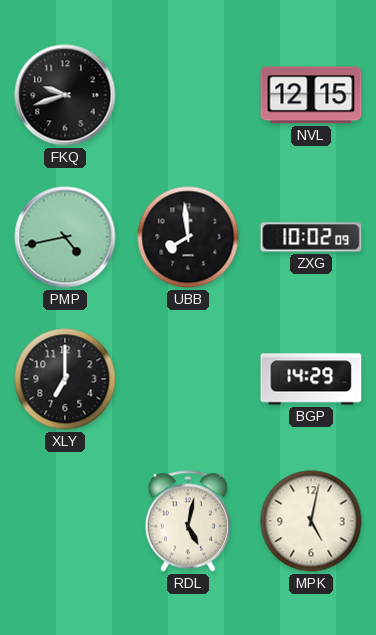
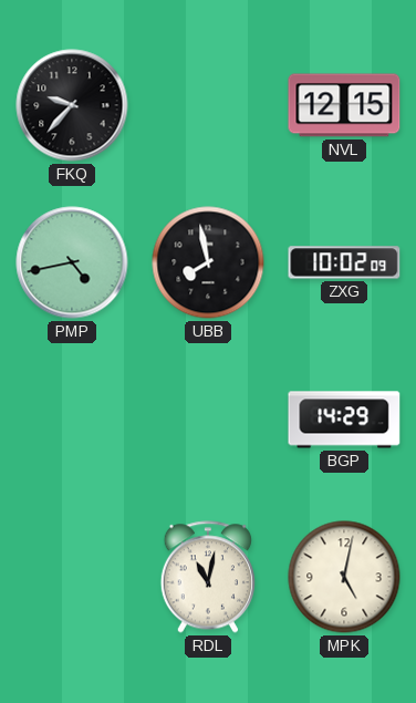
FKQ: 9:42 -> 9:37 (72, 105)
UBB: 7:59 -> 7:58 (208, 262)
XLY: 7:00 -> none (65, 379)
RDL: 5:02 -> 11:02 (208, 577)
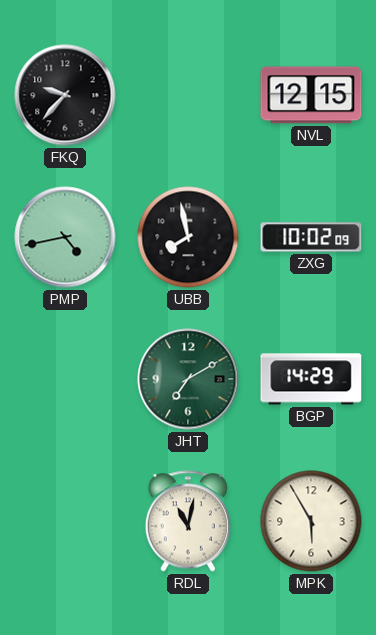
JHT: none -> 7:10 (188, 379)
MPK: 5:02 -> 5:55 (311, 521)
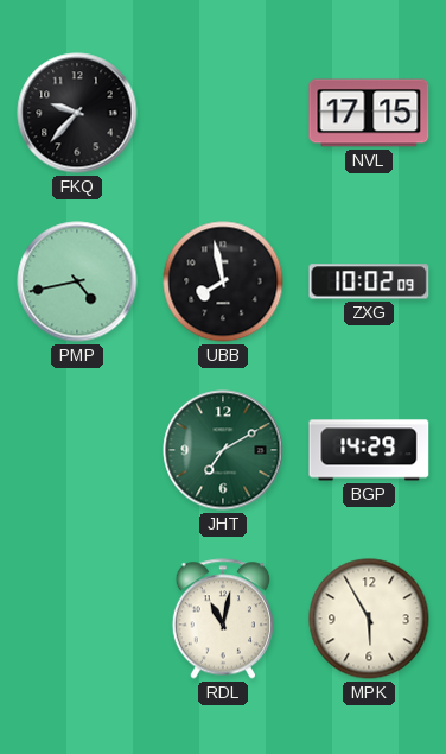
NVL: 12:15 -> 17:15 (369, 113)
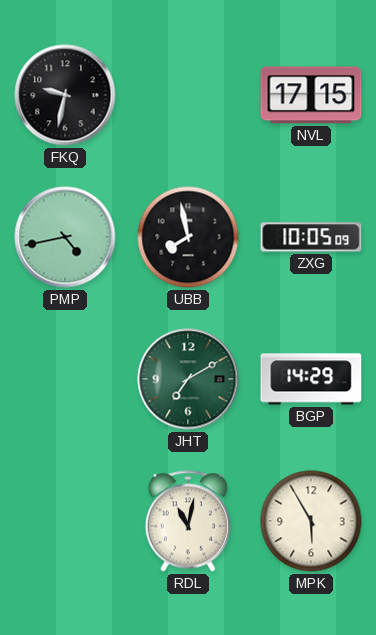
FKQ: 9:37 -> 9:32 (65, 95)
ZXG: 10:02 -> 10:05 (311, 237)
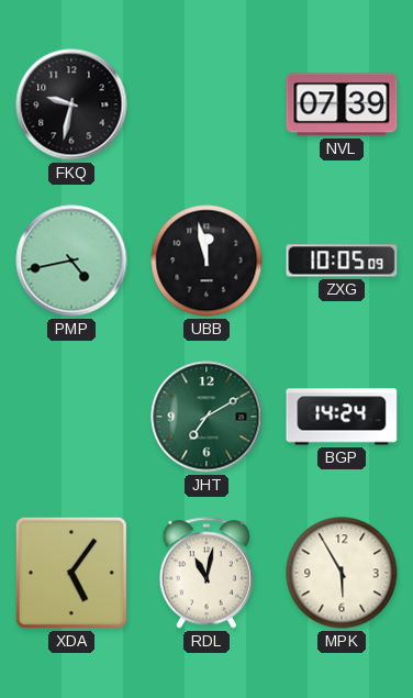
NVL: 17:15 -> 07:39 (342, 104)
UBB: 7:58 -> 11:58 (206, 261)
BGP: 14:29 -> 14:24 (342, 417)
XDA: none -> 5:06 (71, 573)
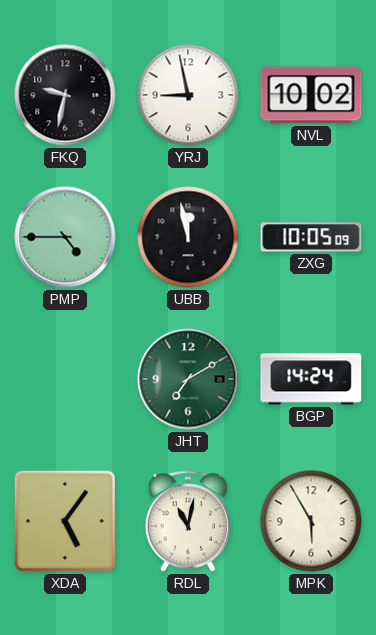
YRJ: none -> 8:58 (188, 95)
NVL: 07:39 -> 10:02 (311, 95)
PMP: 4:43 -> 4:45 (65, 237)
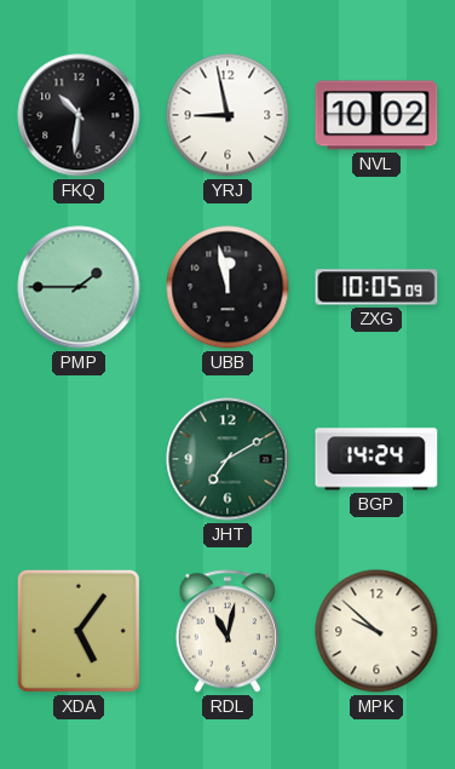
FKQ: 9:32 -> 10:31 (79, 115)
PMP: 4:45 -> 1:45 (79, 287)
MPK: 5:55 -> 9:52 (376, 631)
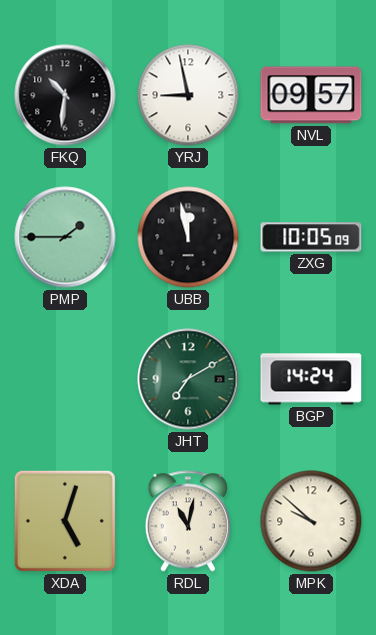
NVL: 10:02 -> 09:57 (311, 95)
XDA: 5:06 -> 5:03 (65, 521)
